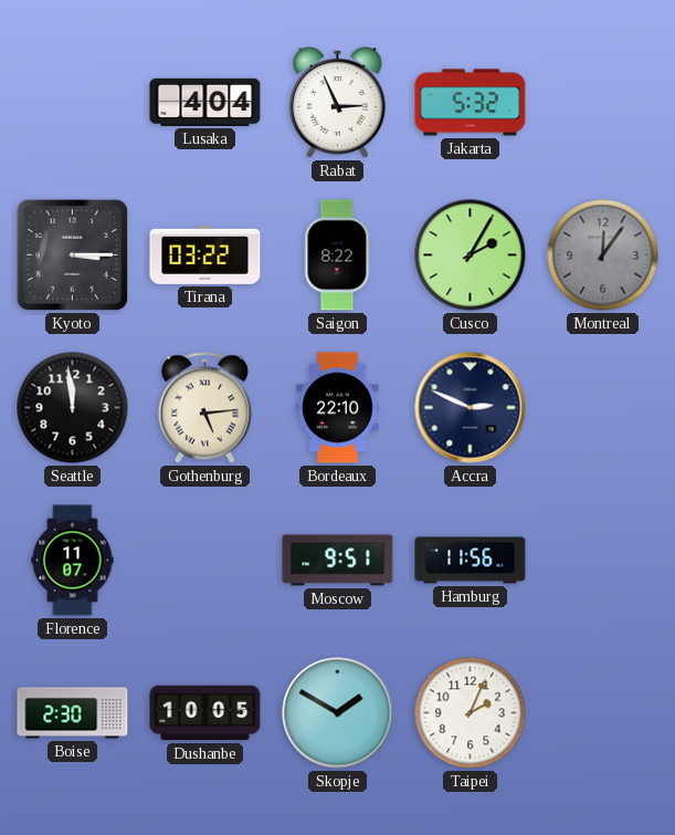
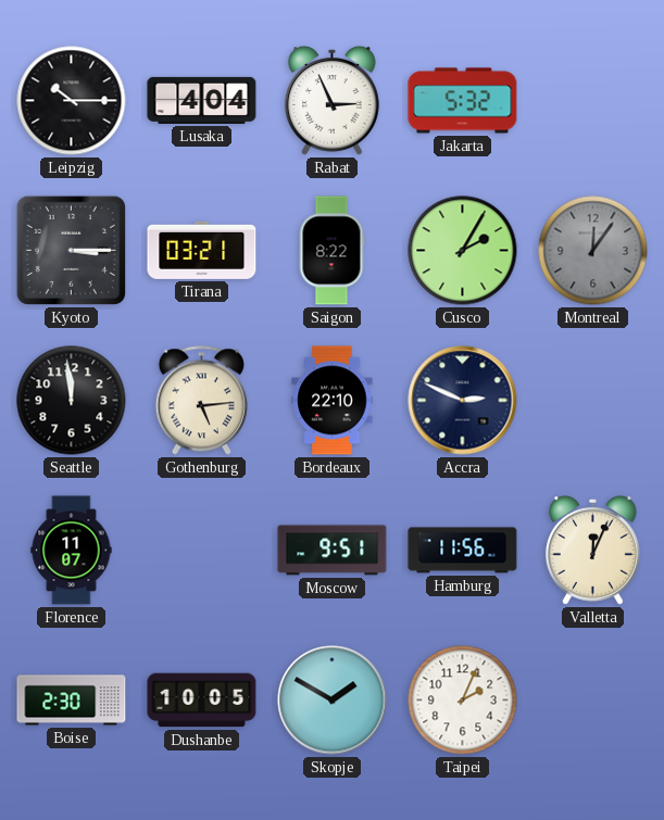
Leipzig: none -> 10:15 (72, 101)
Tirana: 03:22 -> 03:21 (202, 250)
Valletta: none -> 12:04 (592, 551)
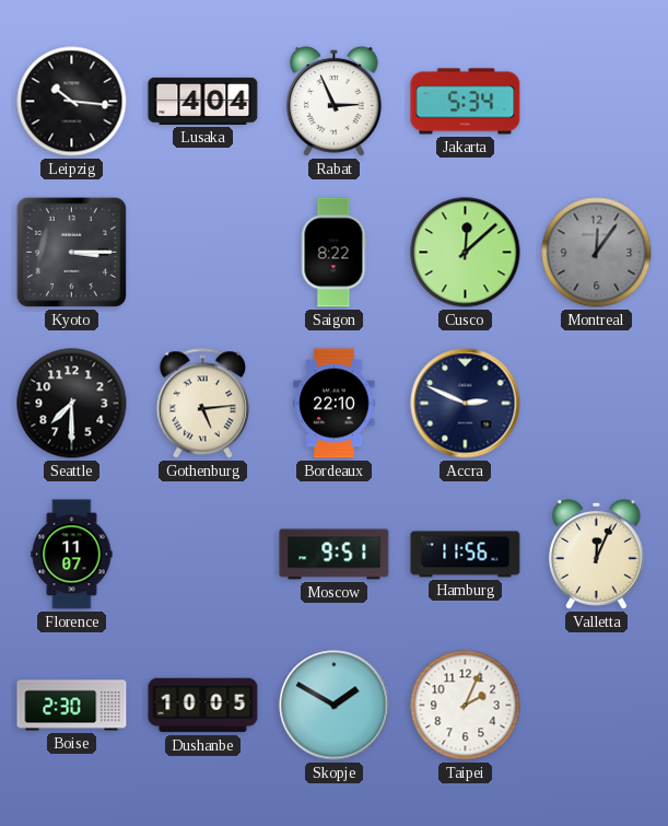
Leipzig: 10:15 -> 10:16 (72, 102)
Jakarta: 5:32 -> 5:34 (466, 102)
Tirana: 03:21 -> none (202, 250)
Cusco: 2:05 -> 12:08 (466, 253)
Seattle: 11:59 -> 7:30 (72, 404)
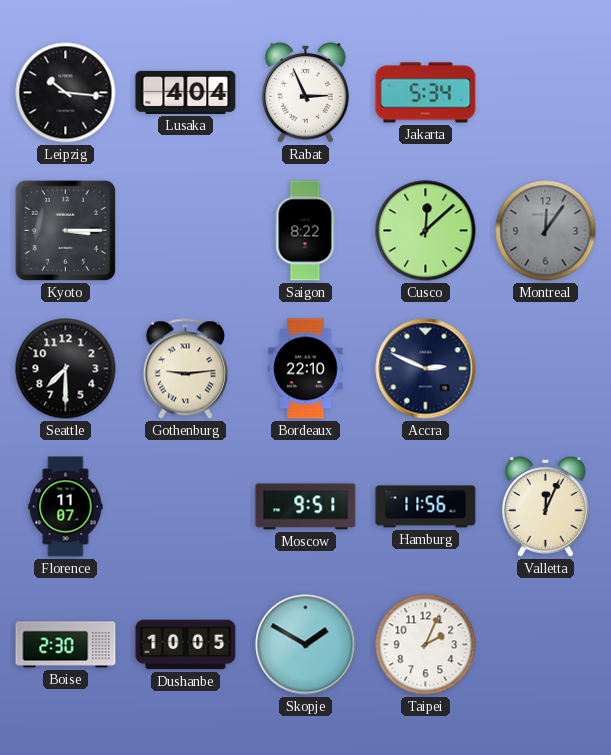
Gothenburg: 5:14 -> 9:14 (185, 369)
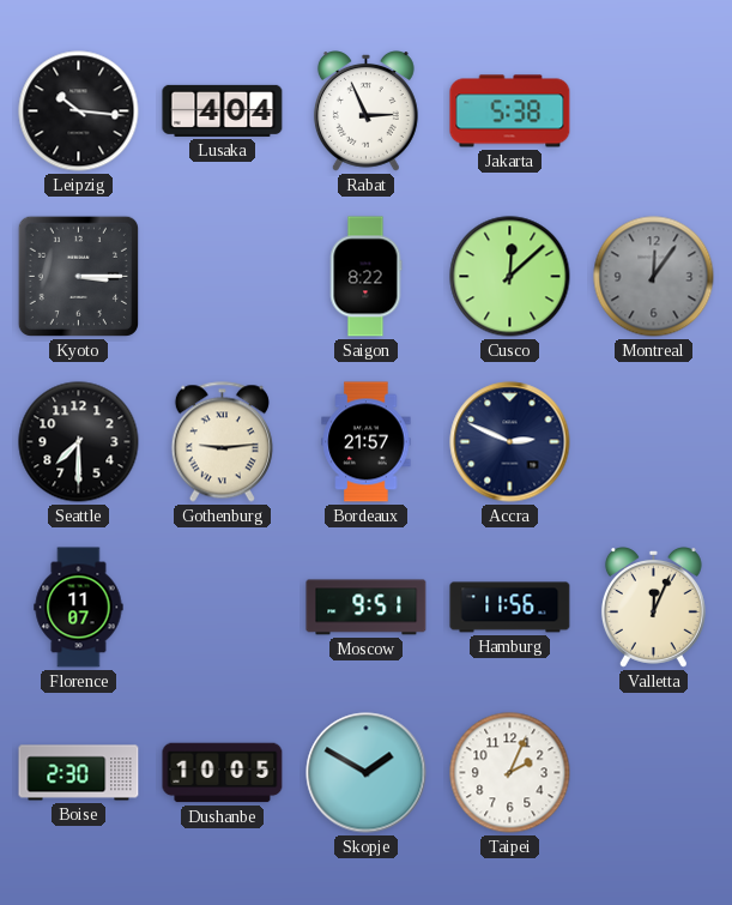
Jakarta: 5:34 -> 5:38 (510, 111)
Bordeaux: 22:10 -> 21:57 (367, 442)
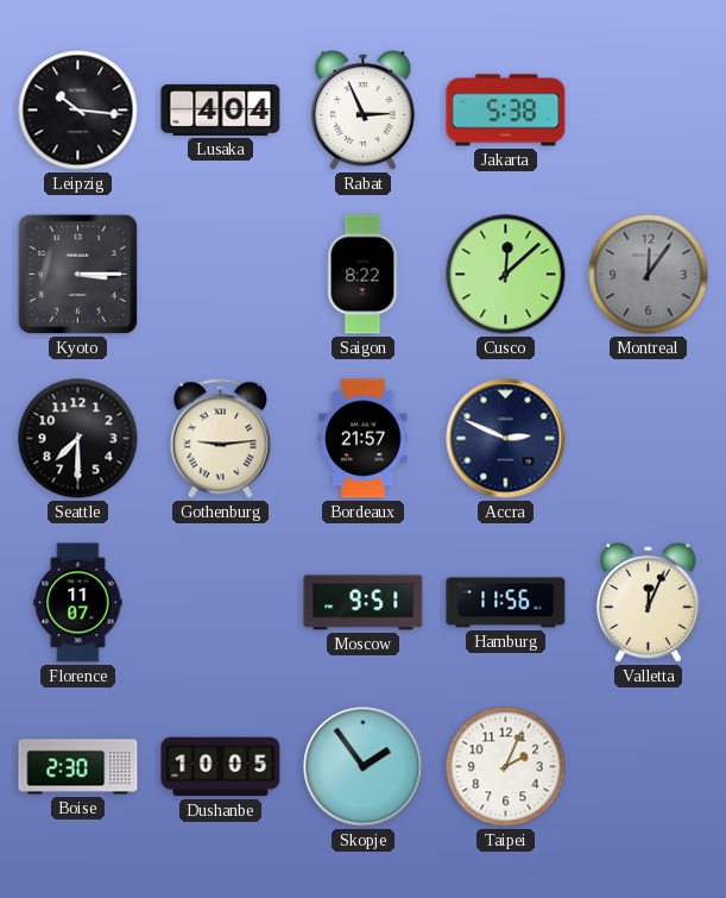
Skopje: 1:50 -> 1:54 (364, 767)
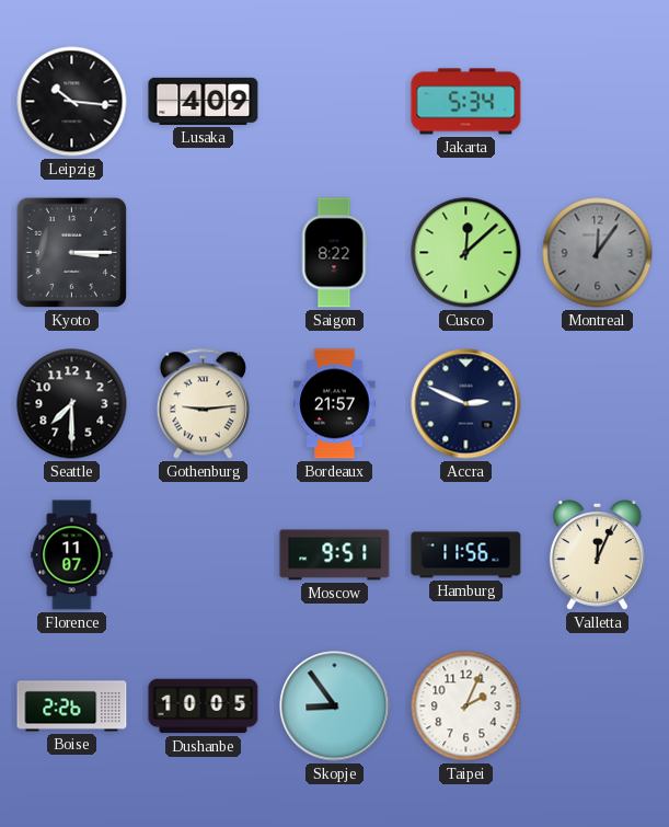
Lusaka: 4:04 -> 4:09 (204, 101)
Rabat: 2:56 -> none (362, 111)
Jakarta: 5:38 -> 5:34 (466, 102)
Boise: 2:30 -> 2:26 (72, 707)
Skopje: 1:54 -> 8:54 (335, 707)
